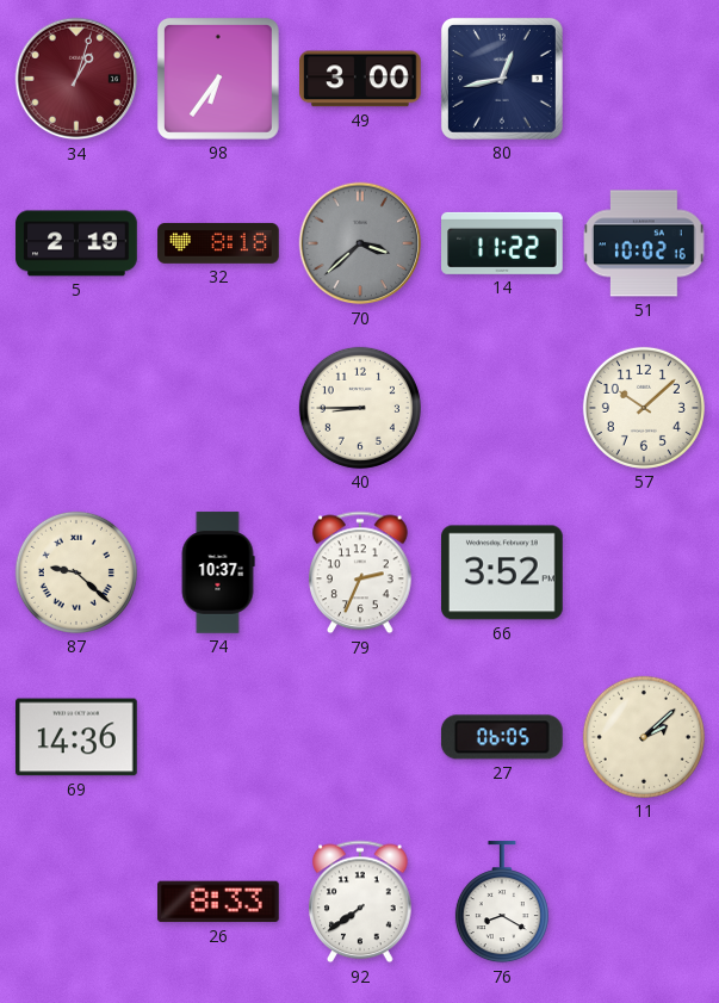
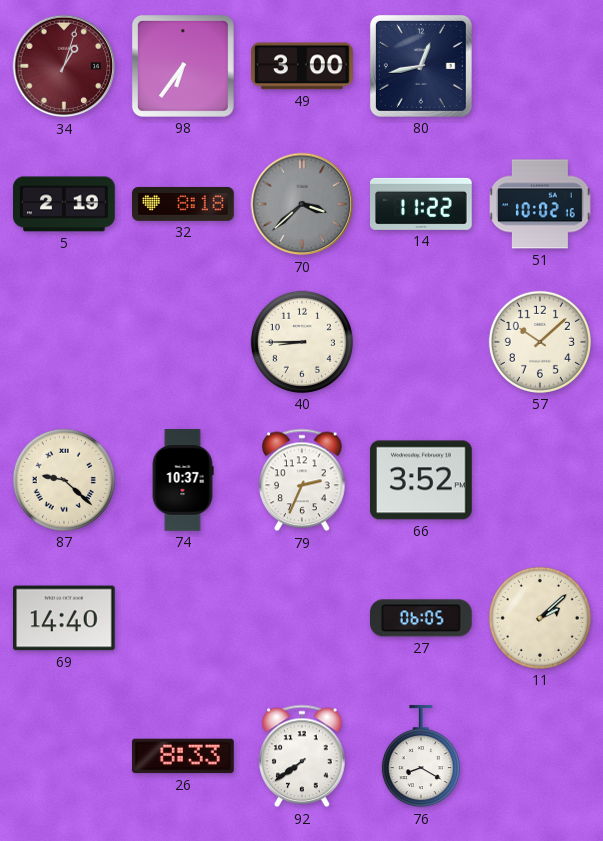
69: 14:36 -> 14:40 (65, 618)
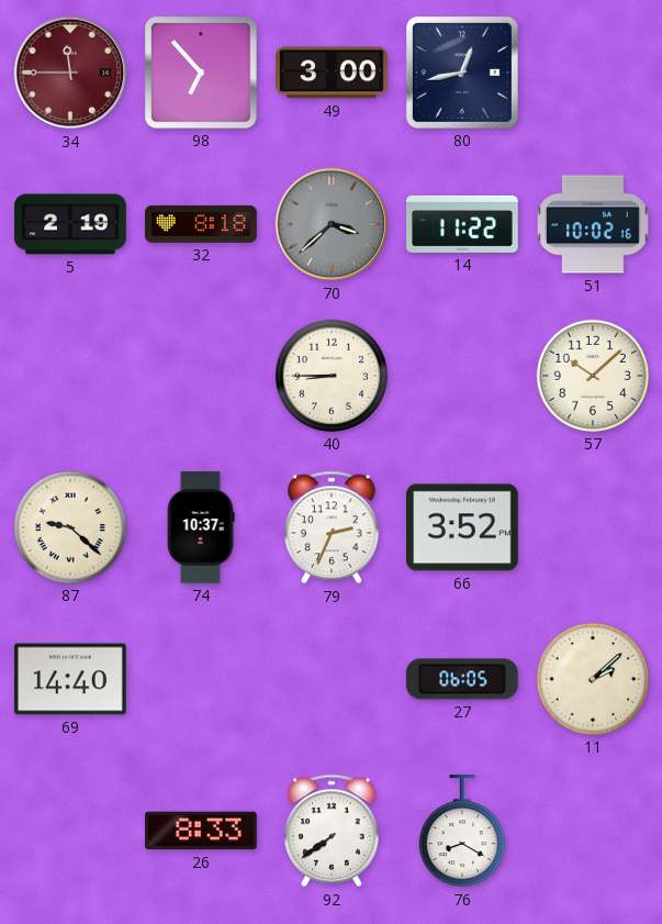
34: 1:03 -> 11:45 (70, 73)
98: 6:36 -> 6:53 (201, 73)
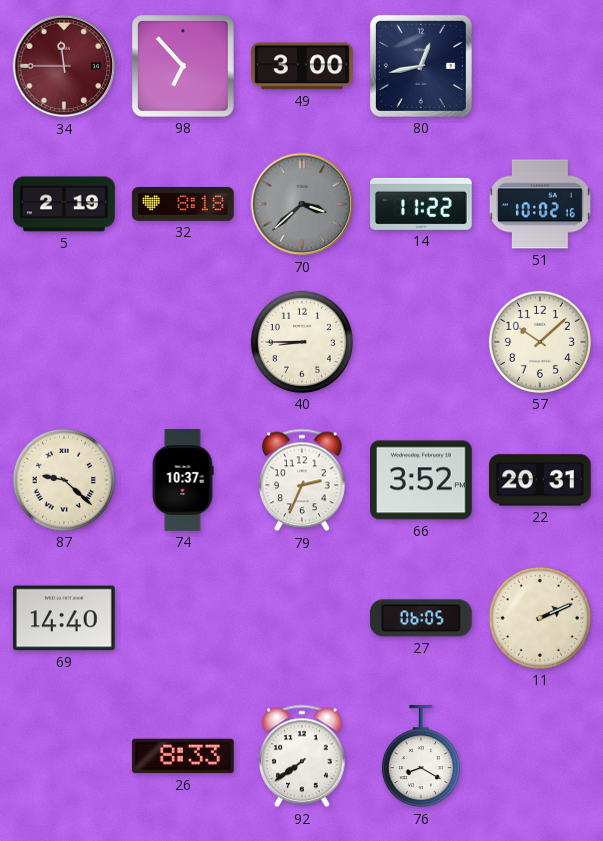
22: none -> 20:31 (541, 480)
11: 2:08 -> 2:11 (540, 618)
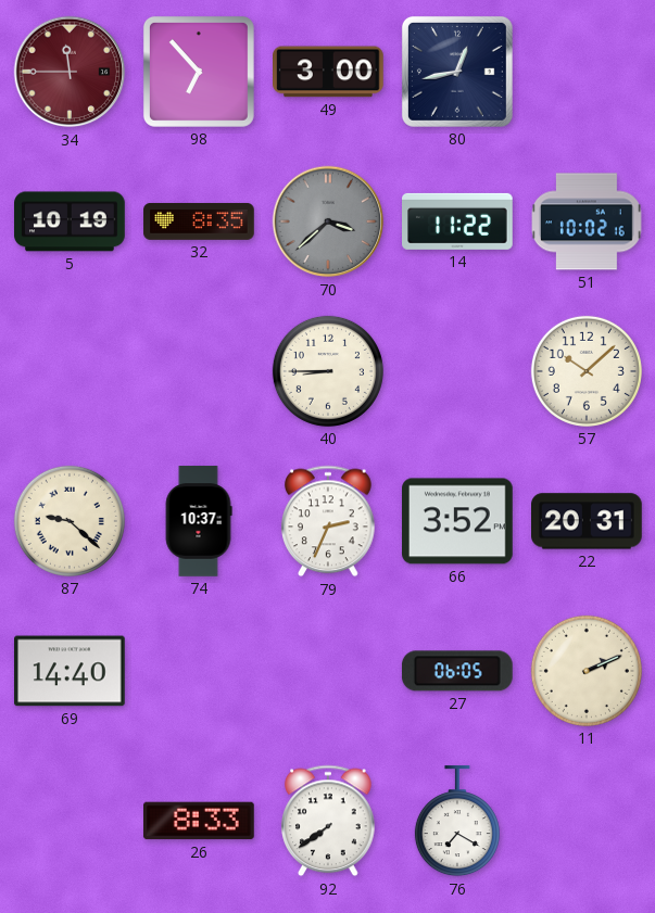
5: 2:19 -> 10:19 (70, 221)
32: 8:18 -> 8:35 (199, 221)
76: 8:20 -> 7:20 (457, 822)
